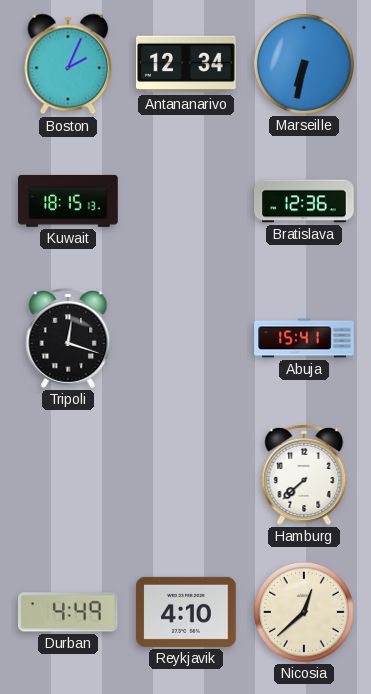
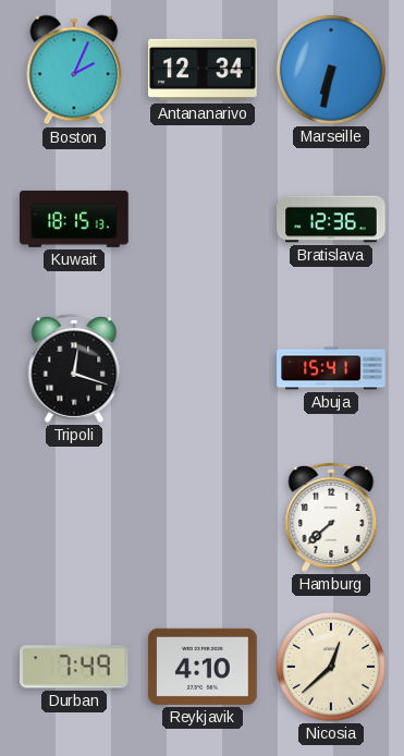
Durban: 4:49 -> 7:49 (75, 667)
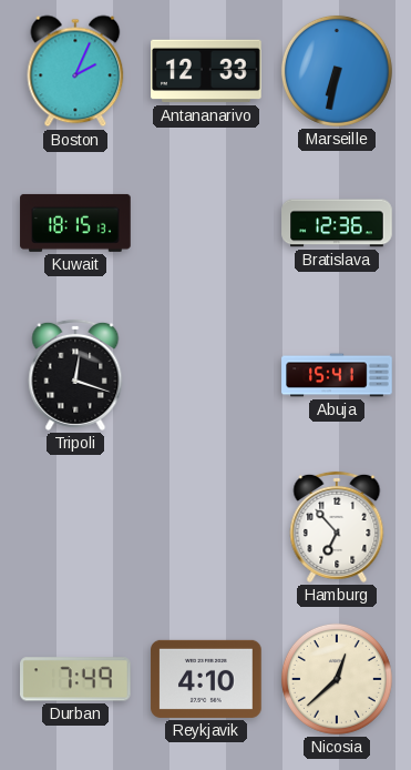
Antananarivo: 12:34 -> 12:33 (206, 71)
Hamburg: 7:38 -> 6:53 (337, 527)
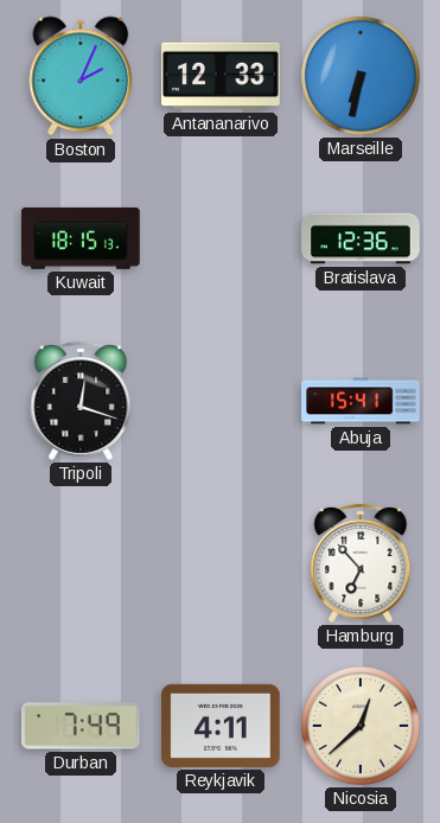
Reykjavik: 4:10 -> 4:11 (221, 726)
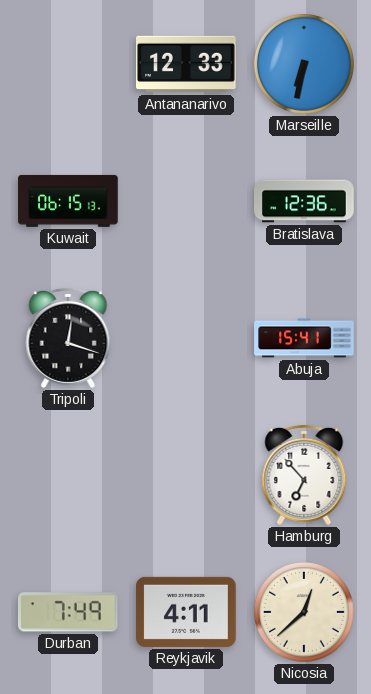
Boston: 2:04 -> none (81, 76)
Kuwait: 18:15 -> 06:15 (68, 201)
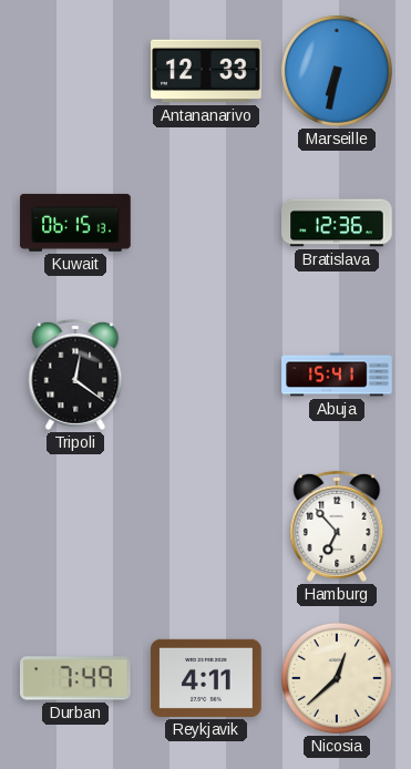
Tripoli: 12:18 -> 12:21 (75, 375)
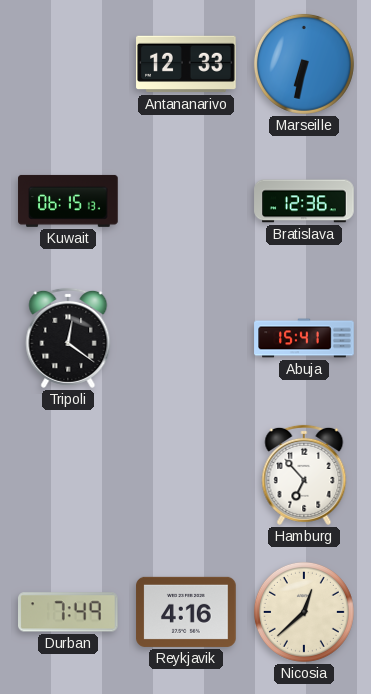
Reykjavik: 4:11 -> 4:16 (186, 612)
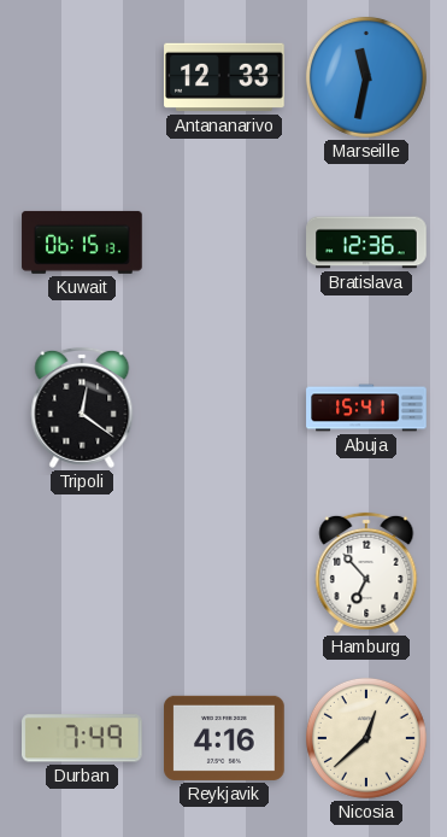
Marseille: 6:32 -> 11:32 (366, 77)
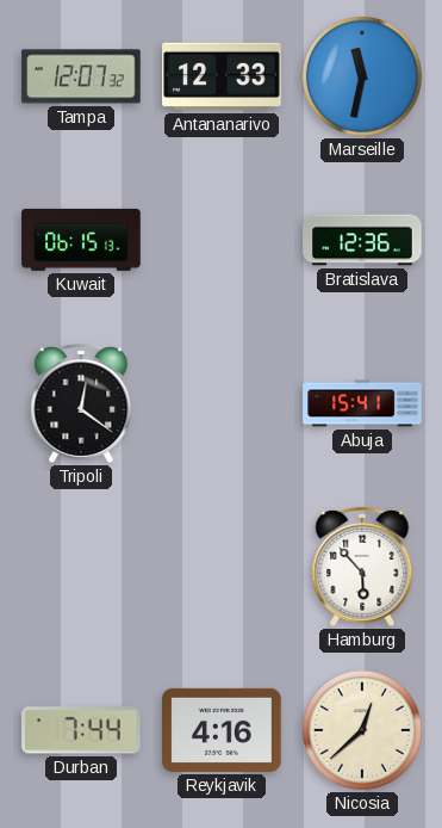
Tampa: none -> 12:07 (81, 76)
Hamburg: 6:53 -> 5:53 (362, 567)
Durban: 7:49 -> 7:44 (82, 730)
